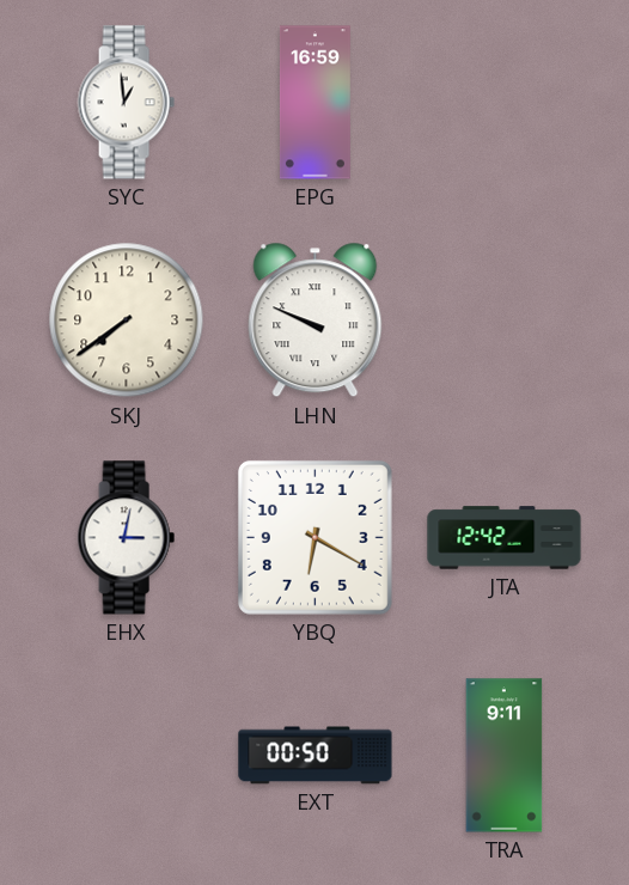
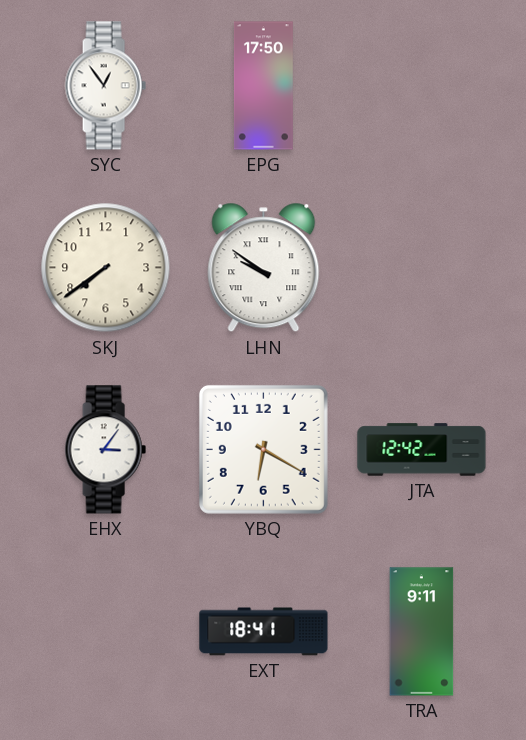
SYC: 12:59 -> 12:54 (105, 86)
EPG: 16:59 -> 17:50 (263, 86)
LHN: 9:49 -> 9:51 (264, 268)
EHX: 3:02 -> 3:06 (105, 450)
EXT: 00:50 -> 18:41 (264, 632)
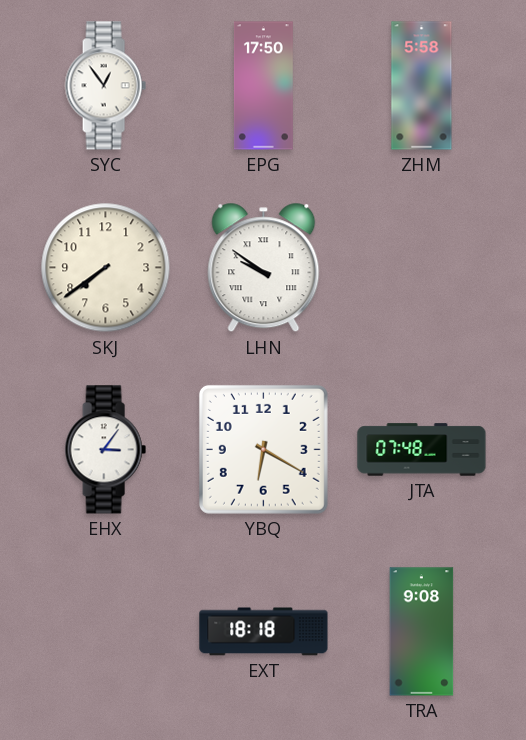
ZHM: none -> 5:58 (422, 86)
JTA: 12:42 -> 07:48 (422, 450)
EXT: 18:41 -> 18:18 (264, 632)
TRA: 9:11 -> 9:08 (422, 632)
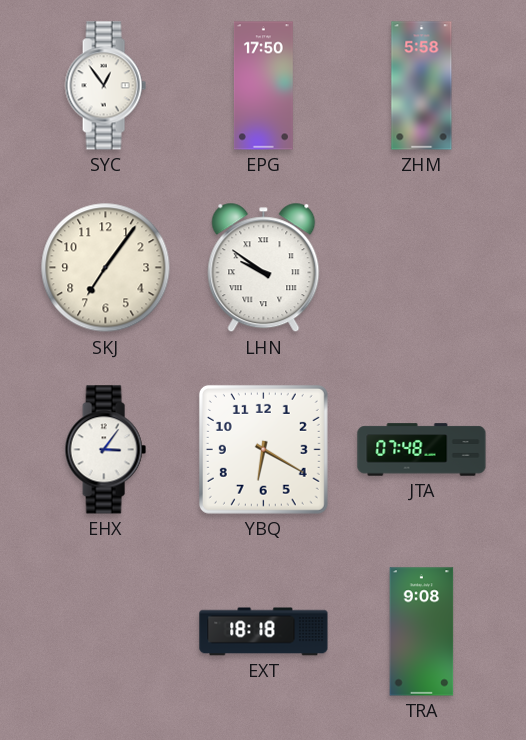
SKJ: 7:39 -> 7:06 (106, 268)
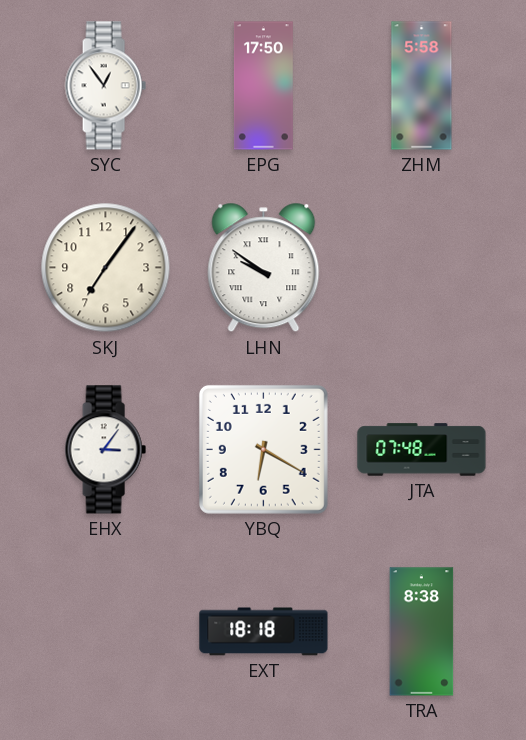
TRA: 9:08 -> 8:38 (422, 632)
